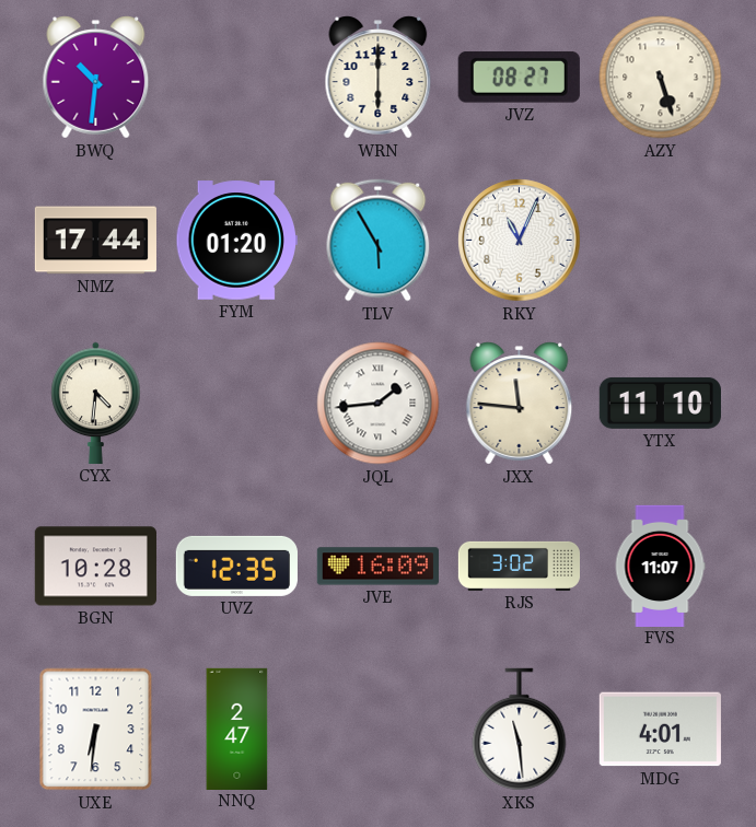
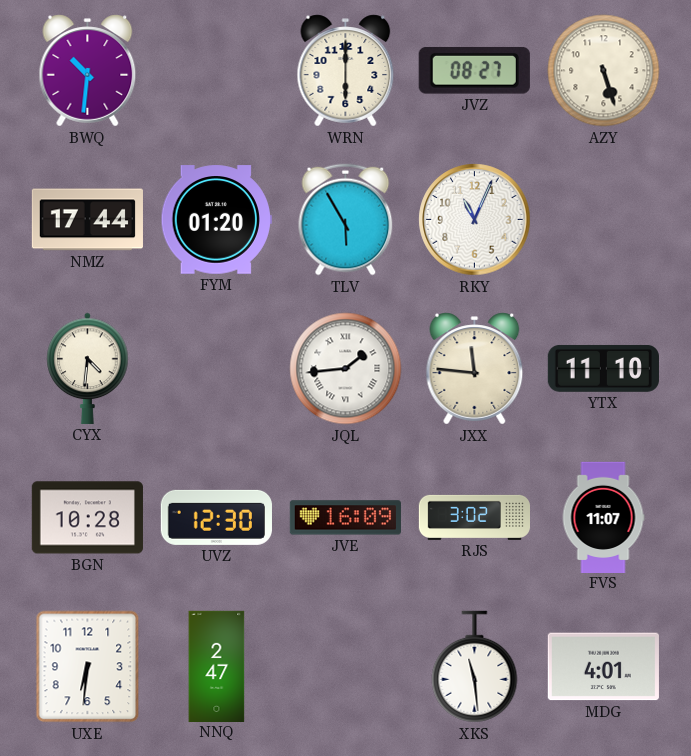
UVZ: 12:35 -> 12:30 (216, 517)
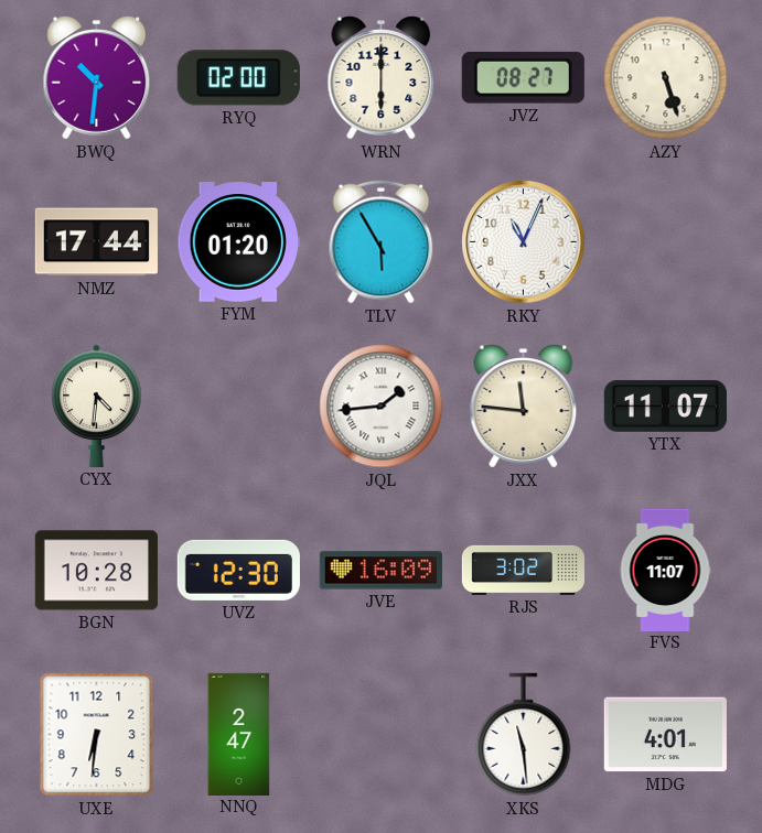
RYQ: none -> 02:00 (238, 78)
YTX: 11:10 -> 11:07 (665, 405)
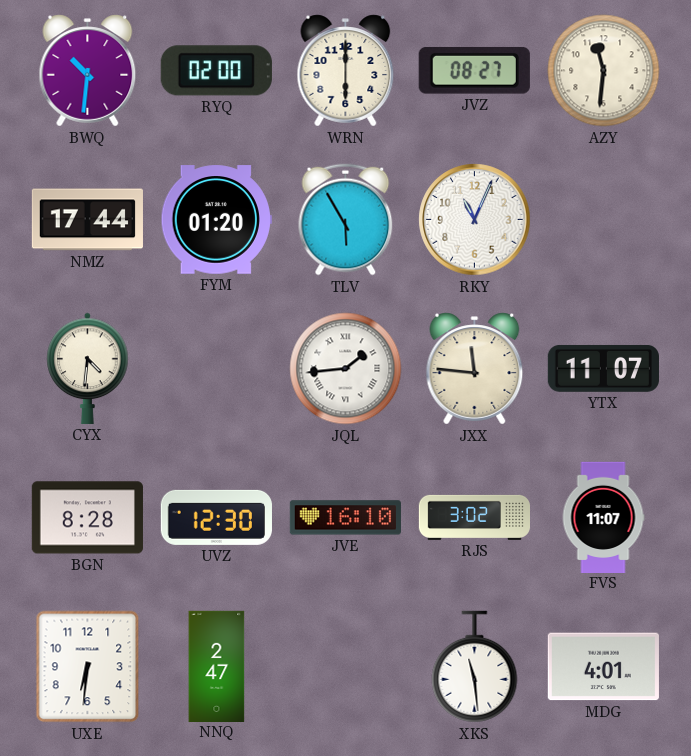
AZY: 5:27 -> 11:31 (604, 71)
BGN: 10:28 -> 8:28 (87, 518)
JVE: 16:09 -> 16:10 (345, 518)
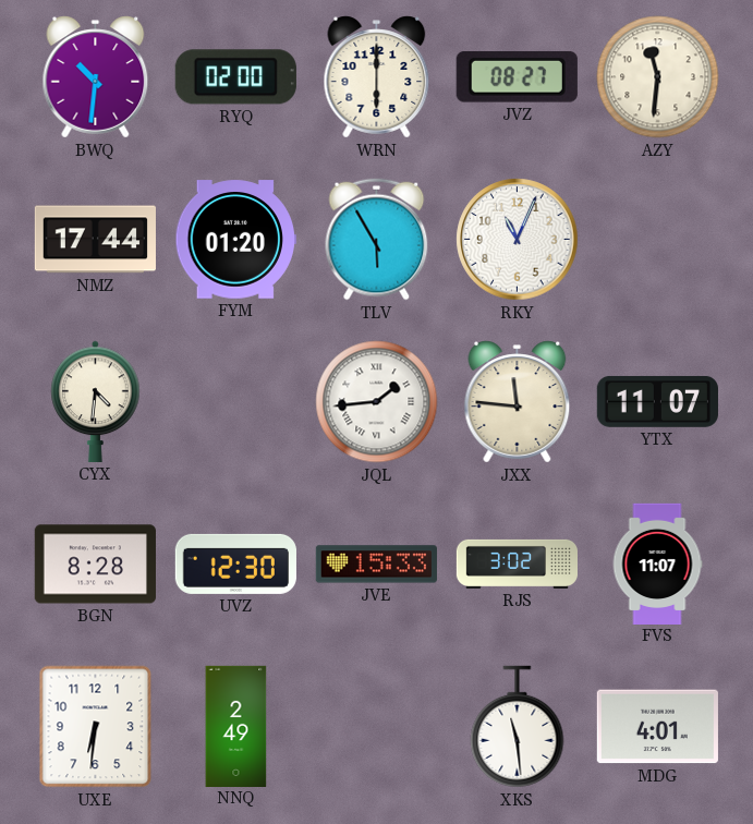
JVE: 16:10 -> 15:33 (376, 565)
NNQ: 2:47 -> 2:49 (236, 726)
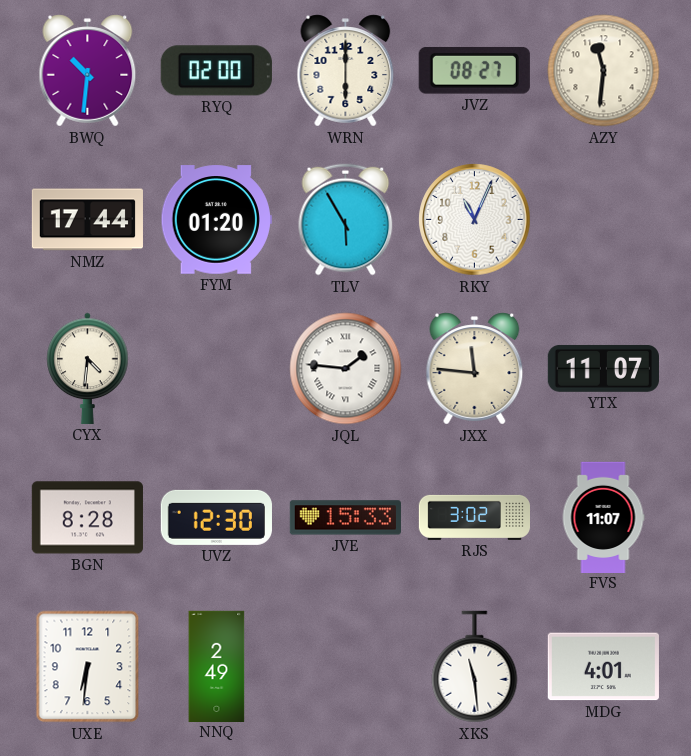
JQL: 1:44 -> 1:46 (346, 369)
